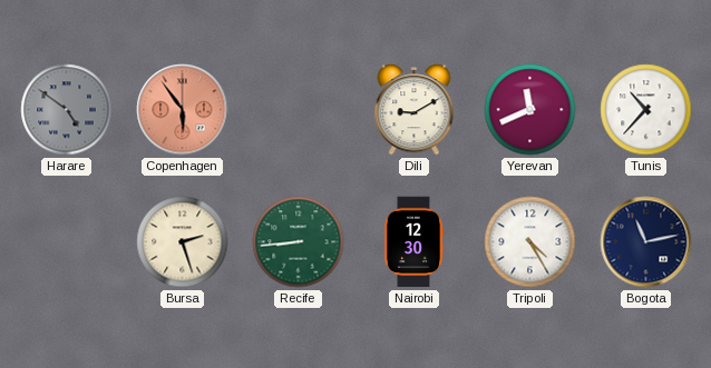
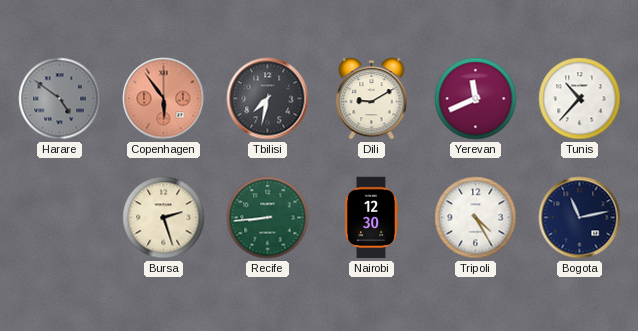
Tbilisi: none -> 7:32 (268, 99)
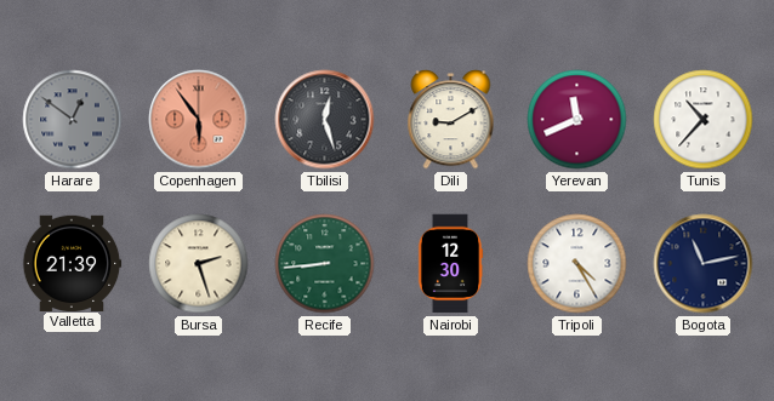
Harare: 4:51 -> 12:51 (73, 120)
Tbilisi: 7:32 -> 12:27 (325, 120)
Valletta: none -> 21:39 (72, 263)
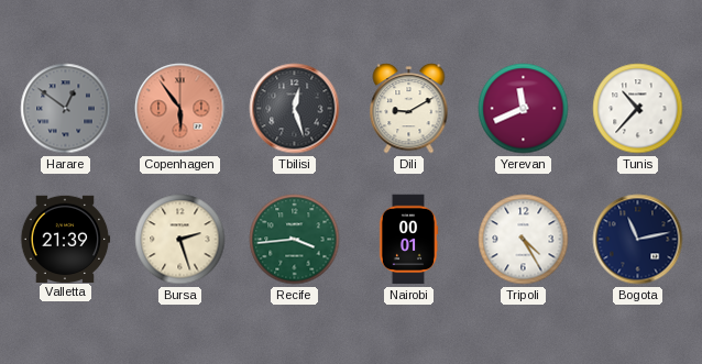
Recife: 8:44 -> 3:44 (295, 240)
Nairobi: 12:30 -> 00:01 (408, 240)
